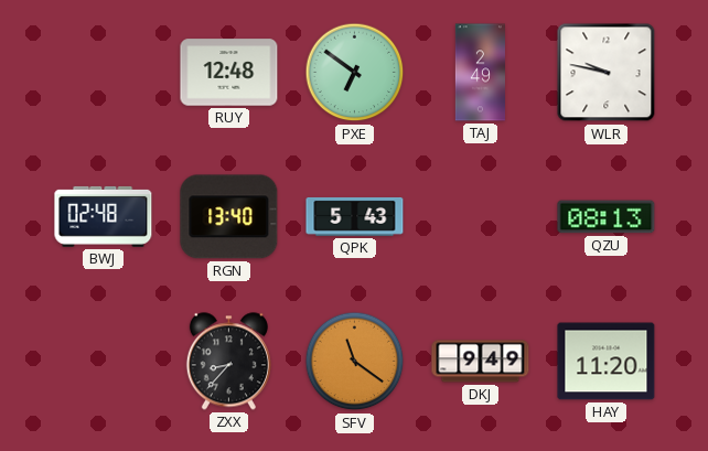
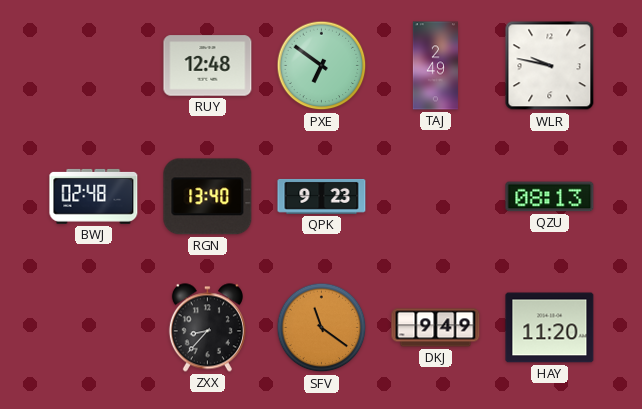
QPK: 5:43 -> 9:23 (322, 196)
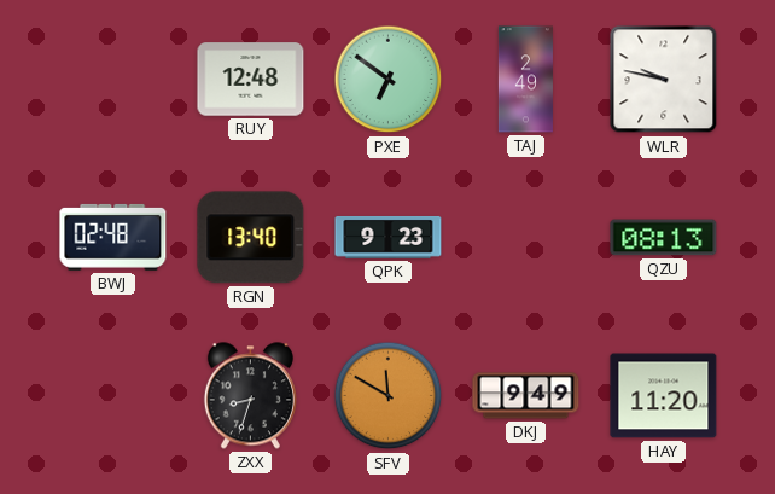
ZXX: 8:37 -> 8:33 (250, 396)
SFV: 11:21 -> 11:50 (389, 396)
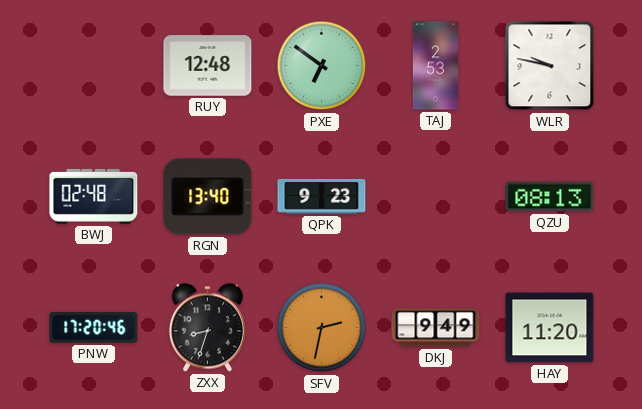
TAJ: 2:49 -> 2:53 (435, 66)
PNW: none -> 17:20 (94, 327)
SFV: 11:50 -> 2:32 (322, 328)
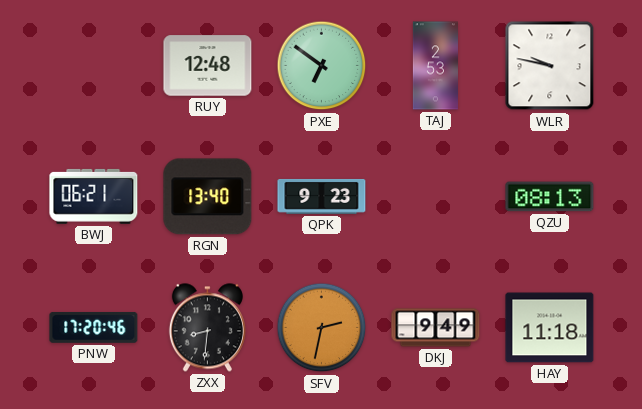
BWJ: 02:48 -> 06:21 (94, 196)
ZXX: 8:33 -> 8:31 (207, 328)
HAY: 11:20 -> 11:18 (550, 328)
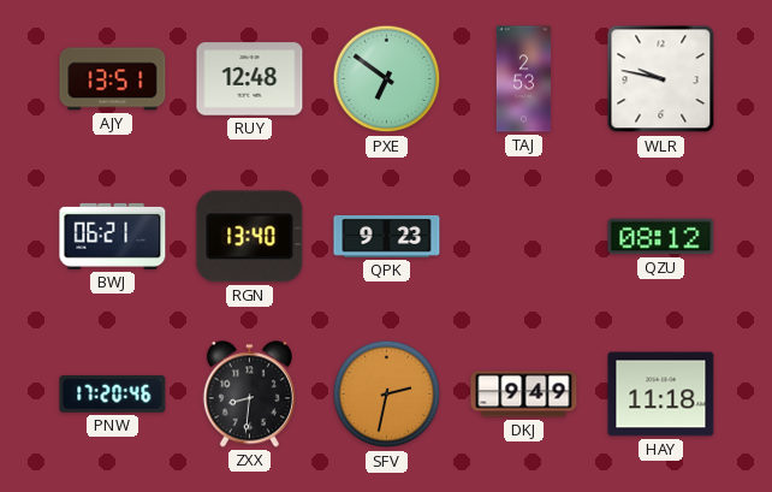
AJY: none -> 13:51 (113, 79)
QZU: 08:13 -> 08:12 (661, 237)
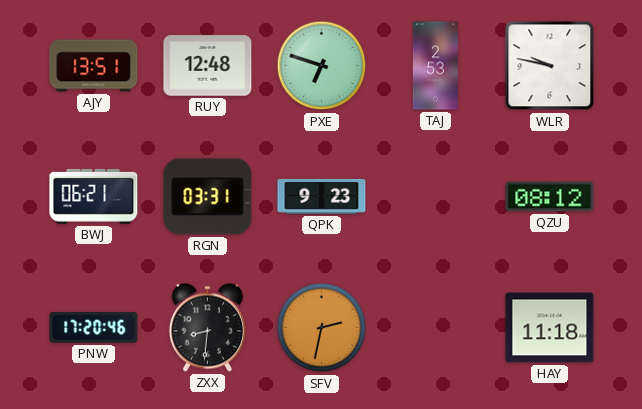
PXE: 6:51 -> 6:48 (322, 66)
RGN: 13:40 -> 03:31 (208, 197)
DKJ: 9:49 -> none (524, 395)
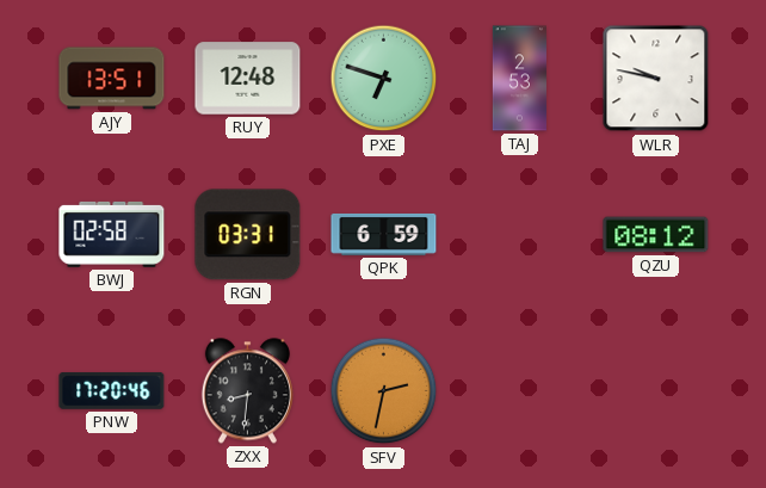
BWJ: 06:21 -> 02:58 (112, 234)
QPK: 9:23 -> 6:59 (384, 234)
HAY: 11:18 -> none (550, 328)
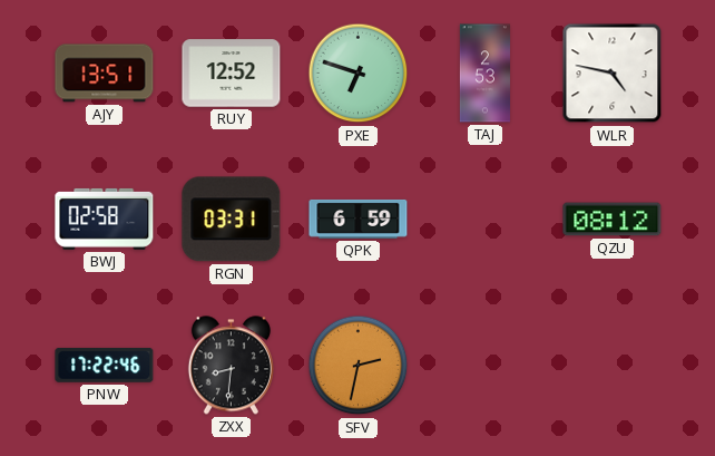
RUY: 12:48 -> 12:52 (232, 74)
WLR: 9:47 -> 4:47 (613, 74)
PNW: 17:20 -> 17:22 (105, 365)
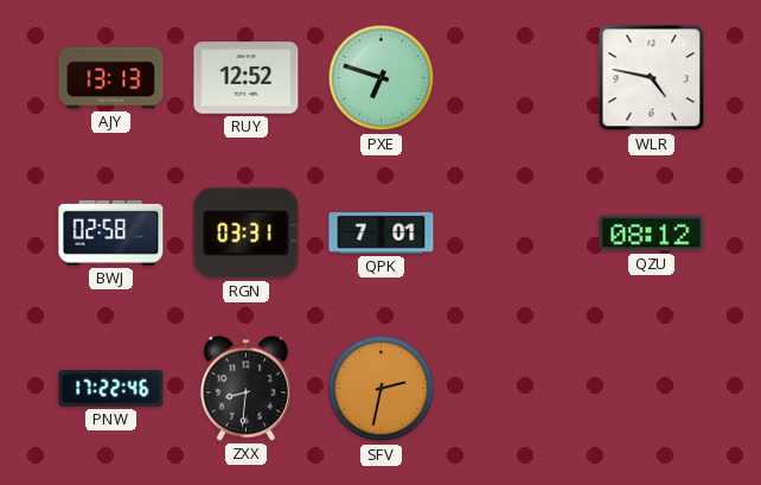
AJY: 13:51 -> 13:13 (111, 78)
TAJ: 2:53 -> none (484, 74)
QPK: 6:59 -> 7:01 (382, 232)
